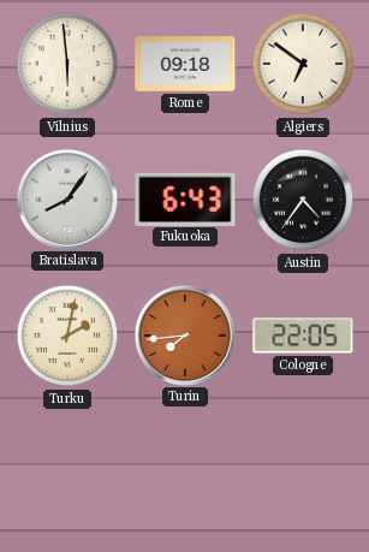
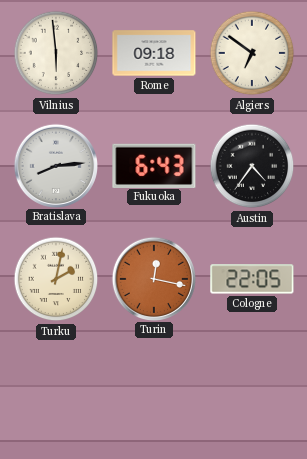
Bratislava: 8:06 -> 8:14 (55, 165)
Turin: 7:44 -> 12:17 (153, 278)
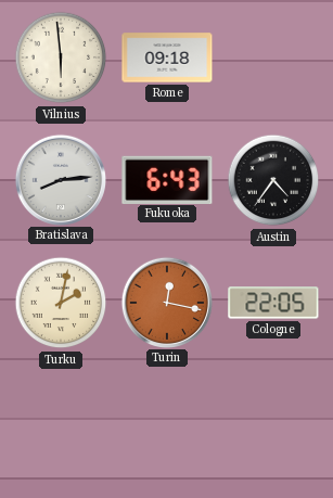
Algiers: 6:51 -> none (252, 53)
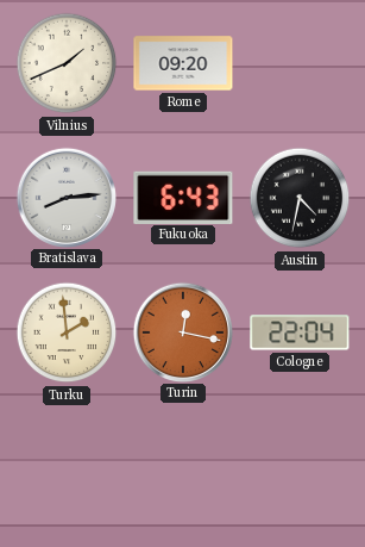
Vilnius: 5:59 -> 1:41 (67, 63)
Rome: 09:18 -> 09:20 (183, 63)
Austin: 4:36 -> 4:32 (300, 198)
Turku: 2:02 -> 1:59 (67, 332)
Cologne: 22:05 -> 22:04 (300, 332)
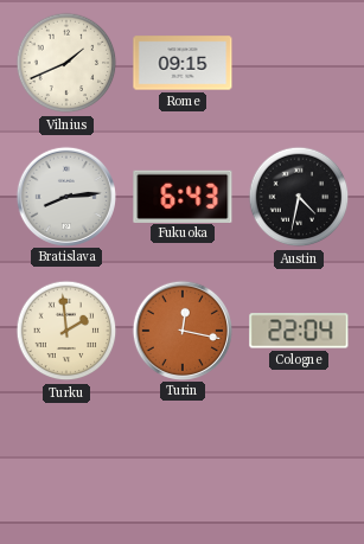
Rome: 09:20 -> 09:15 (183, 63)
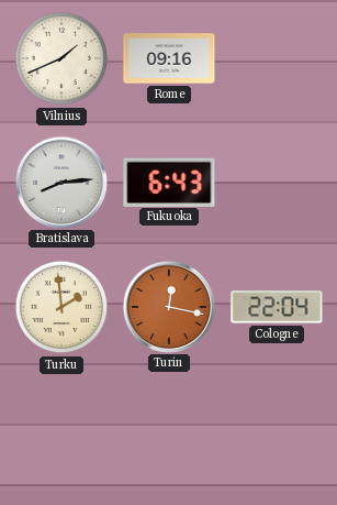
Rome: 09:15 -> 09:16 (169, 58)
Austin: 4:32 -> none (299, 197)
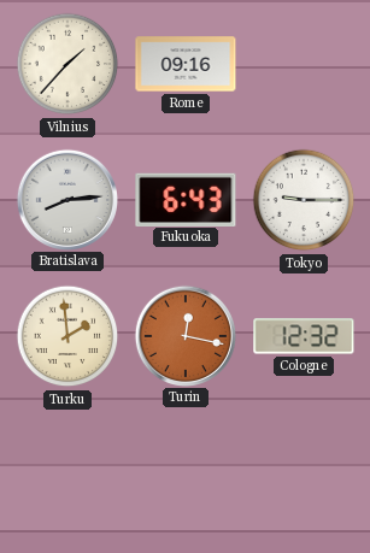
Vilnius: 1:41 -> 1:37 (67, 64)
Tokyo: none -> 9:15 (304, 200)
Cologne: 22:04 -> 12:32 (304, 336)
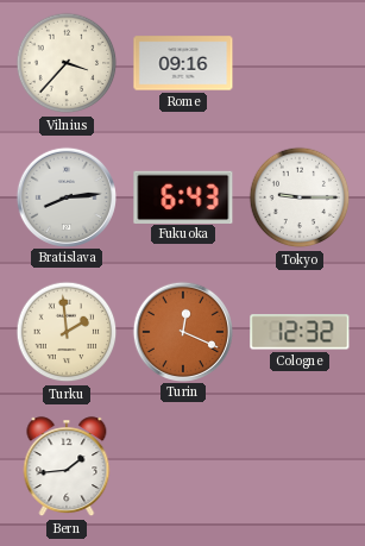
Vilnius: 1:37 -> 3:37 (67, 63)
Turin: 12:17 -> 12:19 (182, 331)
Bern: none -> 1:44 (67, 467)
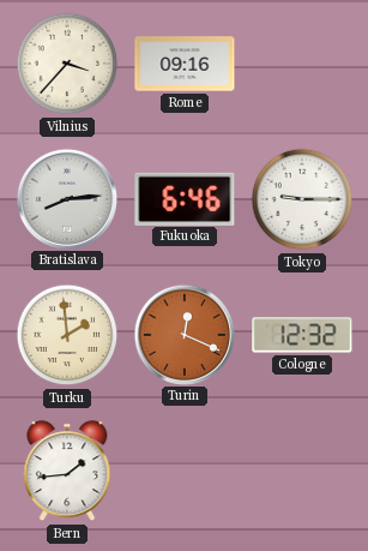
Fukuoka: 6:43 -> 6:46 (185, 198)
